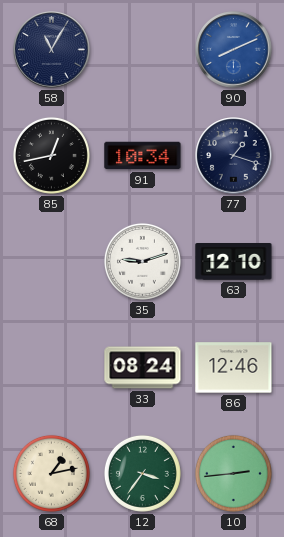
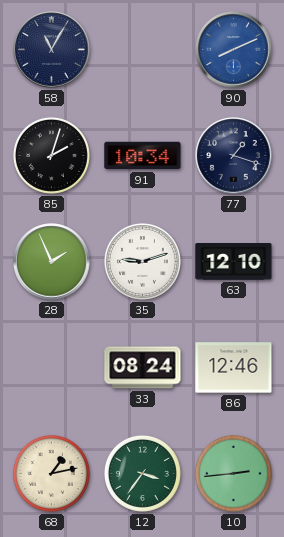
85: 12:43 -> 2:03 (51, 155)
28: none -> 1:56 (52, 262)
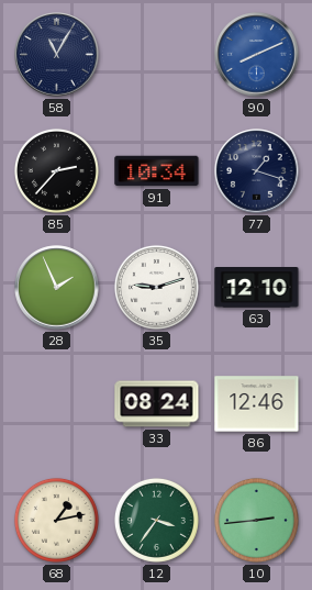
85: 2:03 -> 2:37 (56, 170)
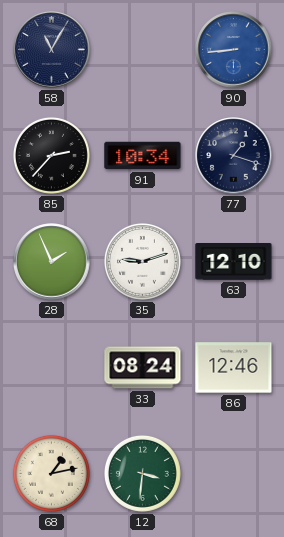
90: 8:11 -> 8:44 (234, 50)
12: 3:36 -> 3:31 (142, 473)
10: 2:44 -> none (256, 520)
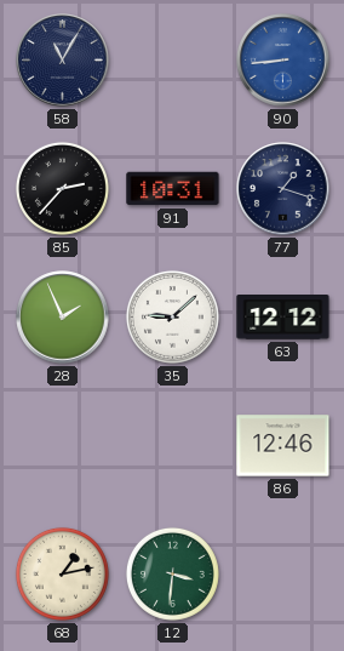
91: 10:34 -> 10:31 (173, 189)
35: 9:12 -> 9:08 (172, 316)
63: 12:10 -> 12:12 (283, 318)
33: 08:24 -> none (143, 368)
